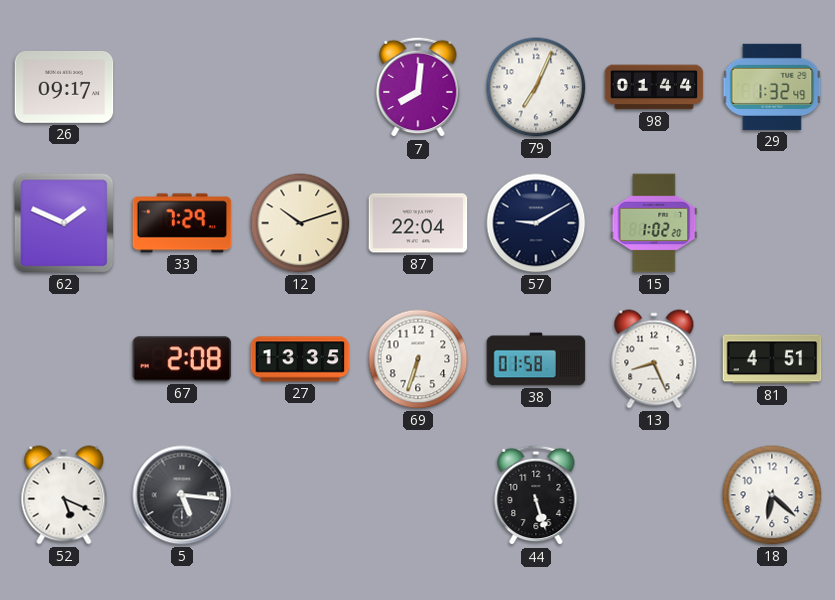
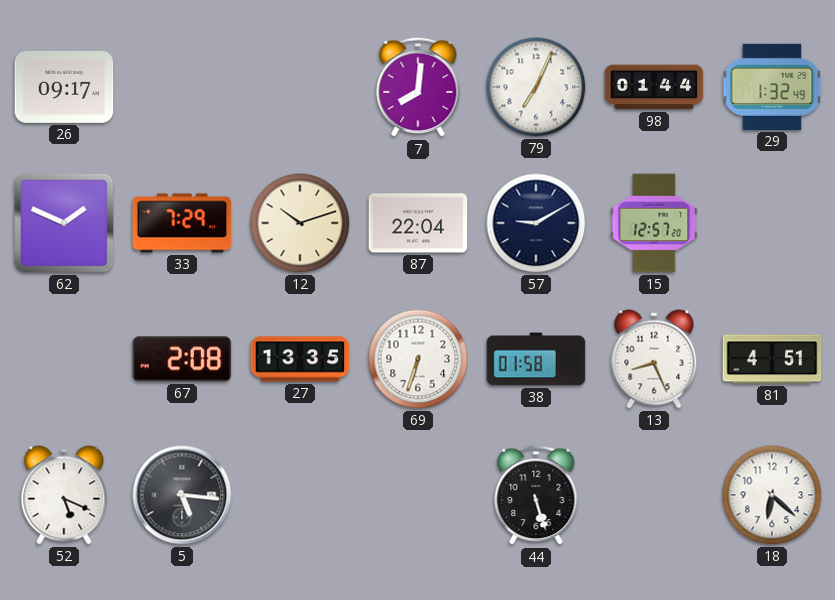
15: 1:02 -> 12:57 (654, 223)
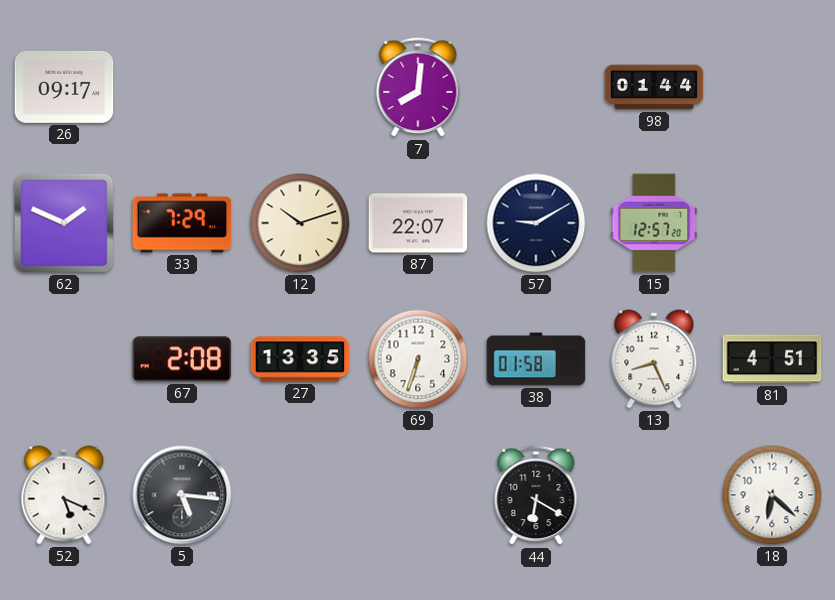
79: 7:04 -> none (536, 87)
29: 1:32 -> none (772, 87)
87: 22:04 -> 22:07 (418, 223)
44: 5:27 -> 6:20 (536, 495)
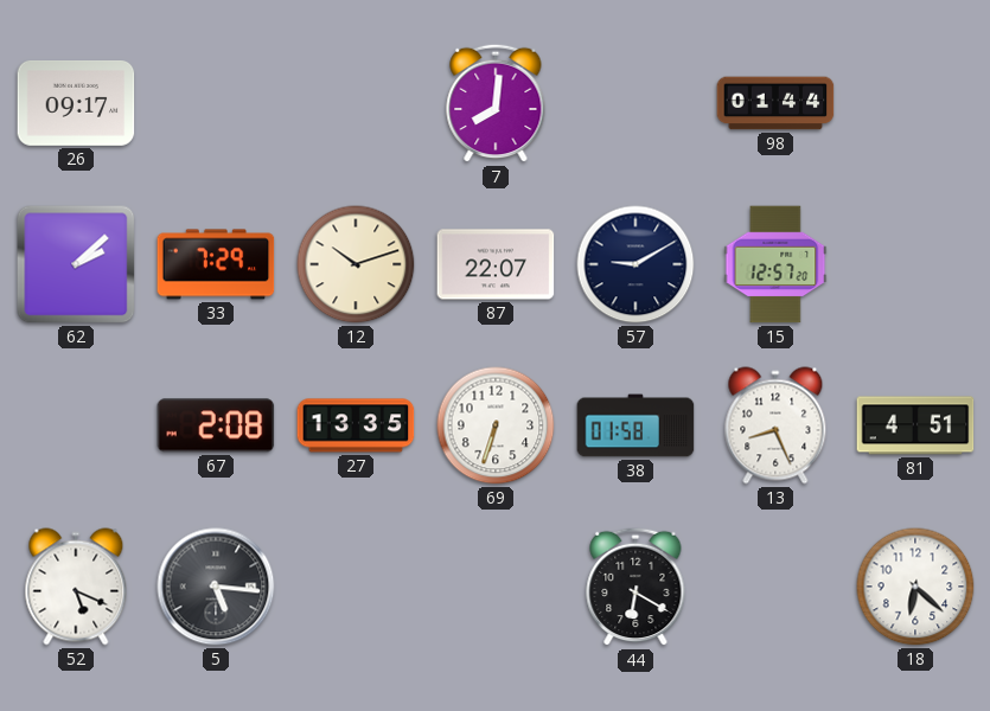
62: 1:49 -> 2:08 (76, 264)
